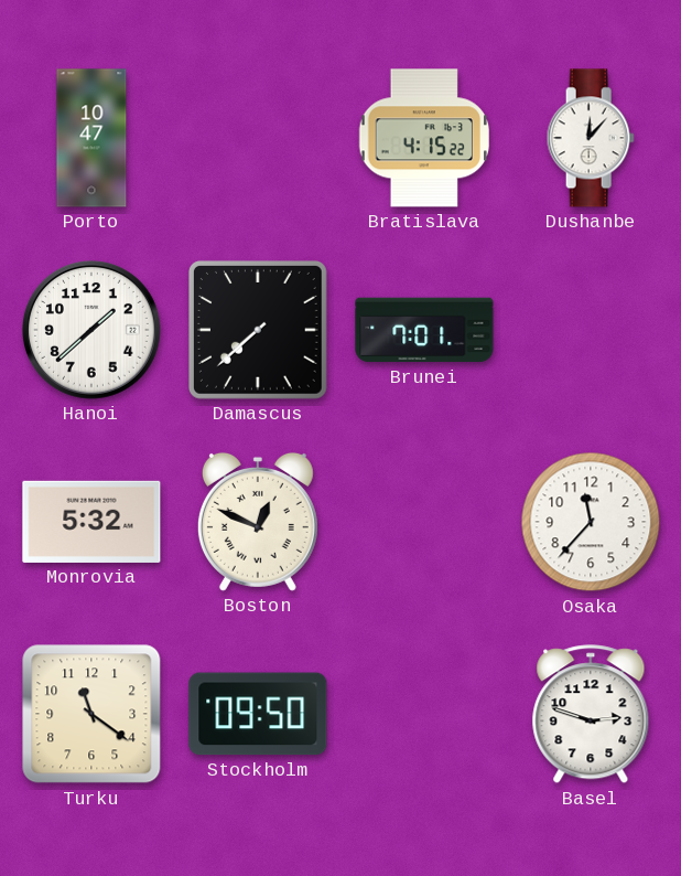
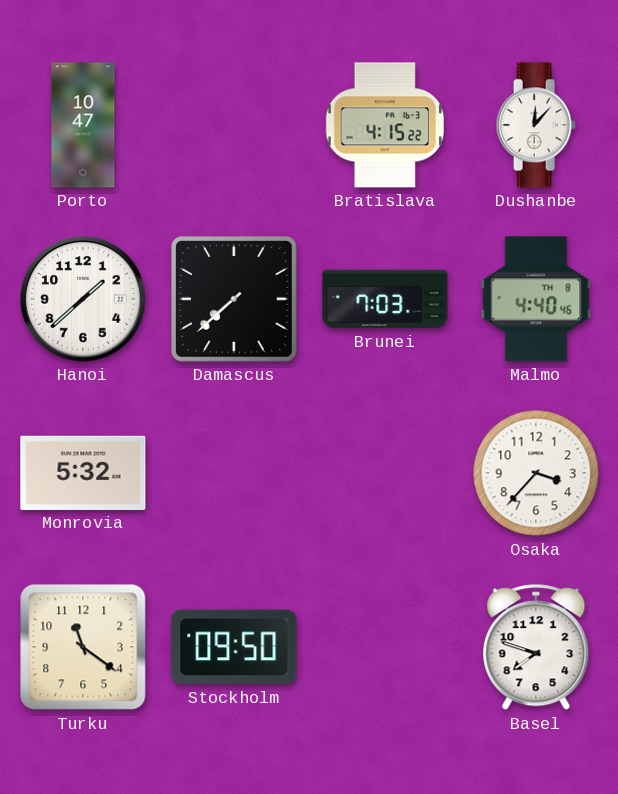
Brunei: 7:01 -> 7:03 (385, 299)
Malmo: none -> 4:40 (536, 299)
Boston: 12:49 -> none (258, 522)
Osaka: 11:37 -> 3:37 (536, 473)
Basel: 2:48 -> 7:48 (536, 648)
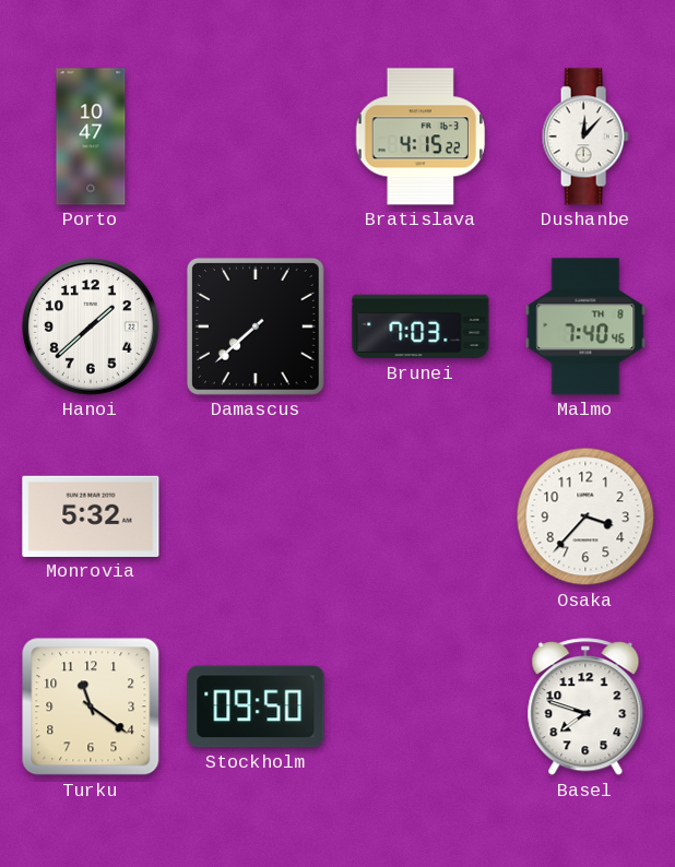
Malmo: 4:40 -> 7:40 (585, 326)
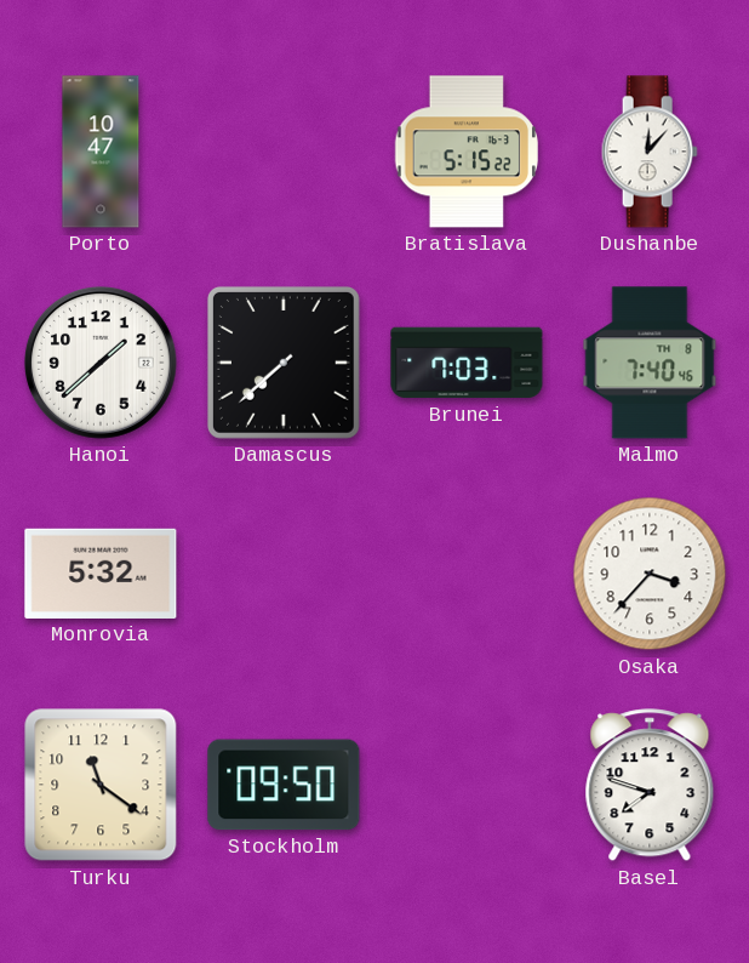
Bratislava: 4:15 -> 5:15 (467, 152)
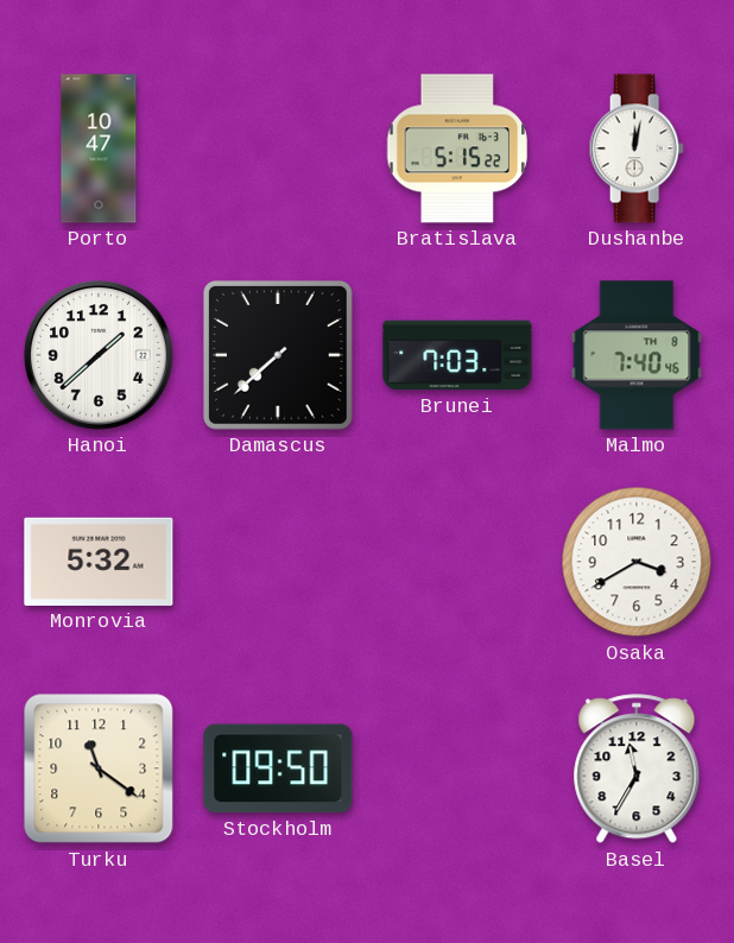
Dushanbe: 12:07 -> 12:02 (637, 148)
Osaka: 3:37 -> 3:40 (637, 562)
Basel: 7:48 -> 11:35 (637, 770)
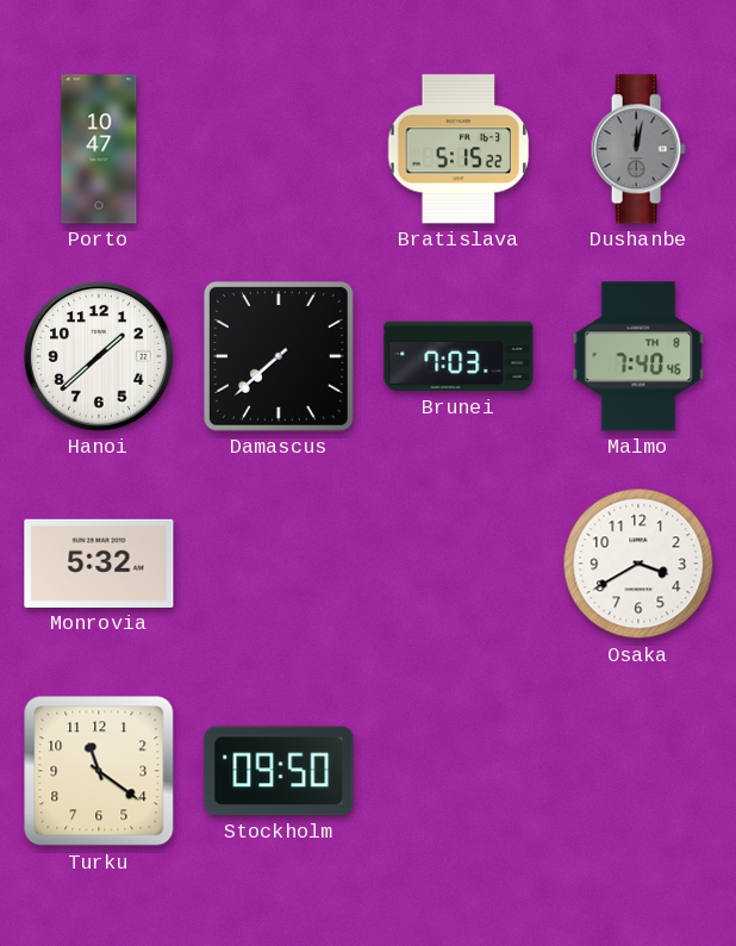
Dushanbe dial: white -> grey (638, 149)
Basel: 11:35 -> none (637, 770)
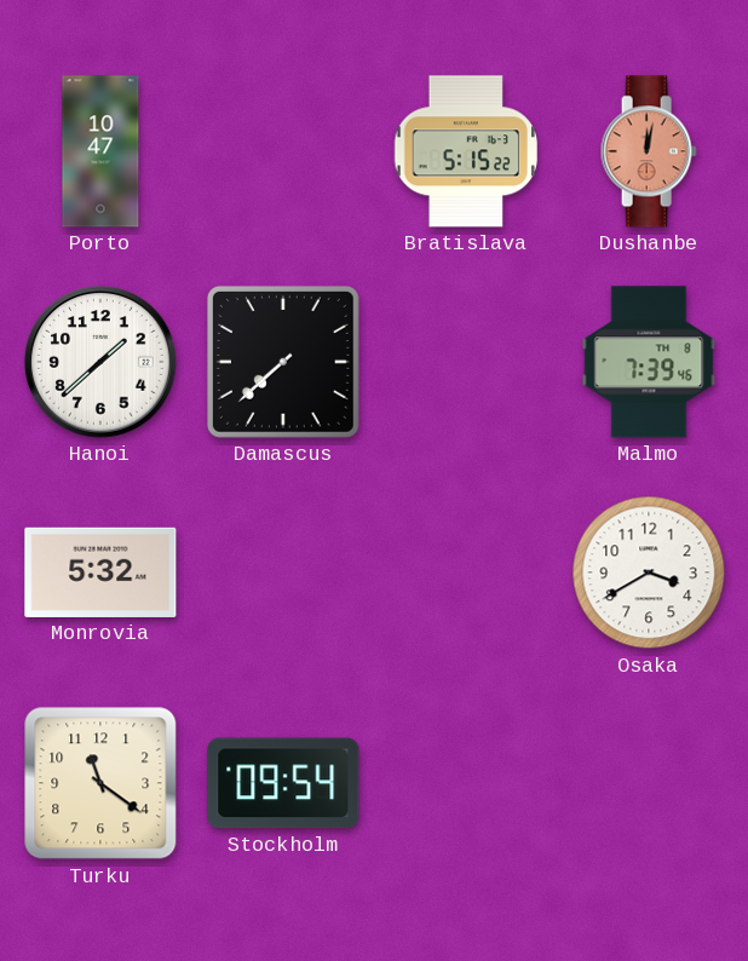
Dushanbe dial: grey -> salmon (649, 151)
Brunei: 7:03 -> none (459, 356)
Malmo: 7:40 -> 7:39 (649, 362)
Stockholm: 09:50 -> 09:54 (283, 783)
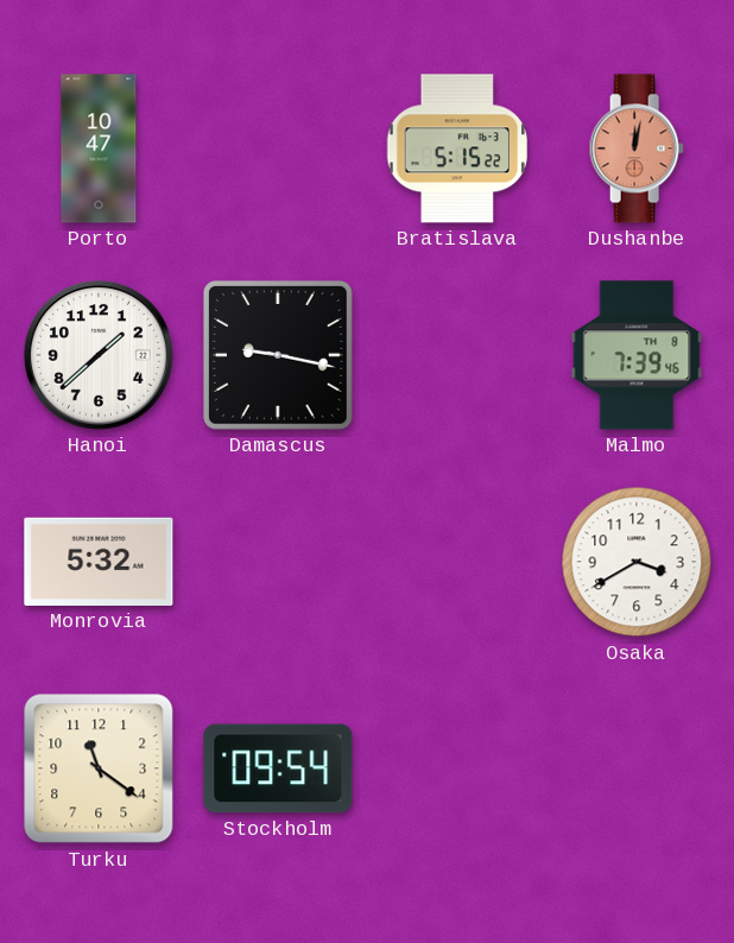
Damascus: 7:38 -> 9:17 (278, 355)
